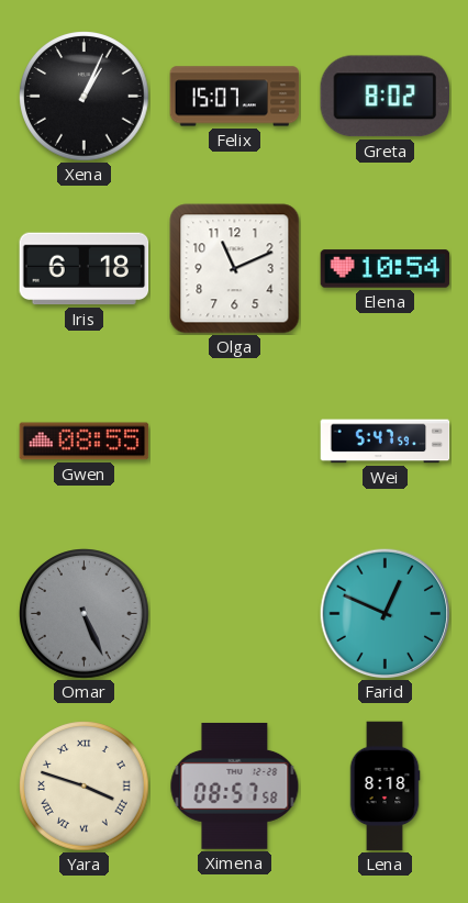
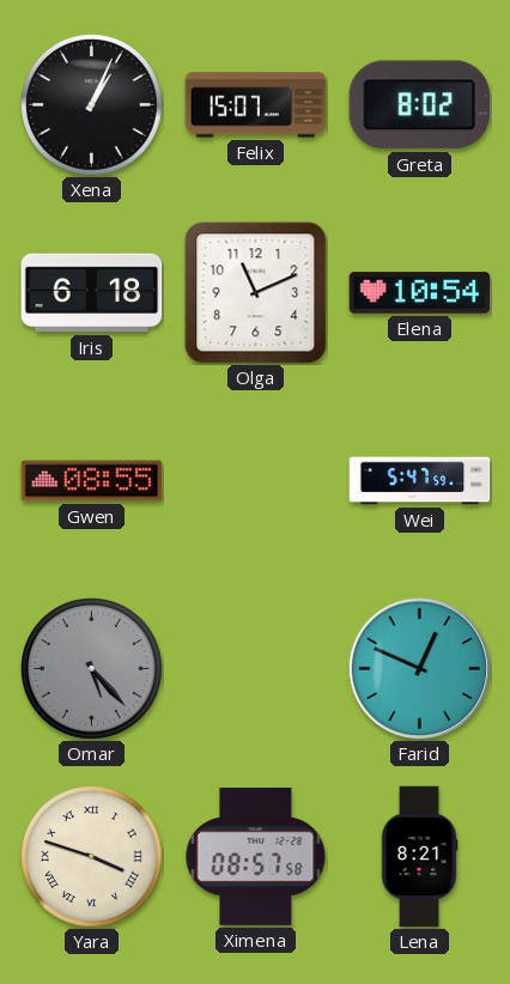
Omar: 5:26 -> 5:23 (92, 669)
Lena: 8:18 -> 8:21 (419, 857)
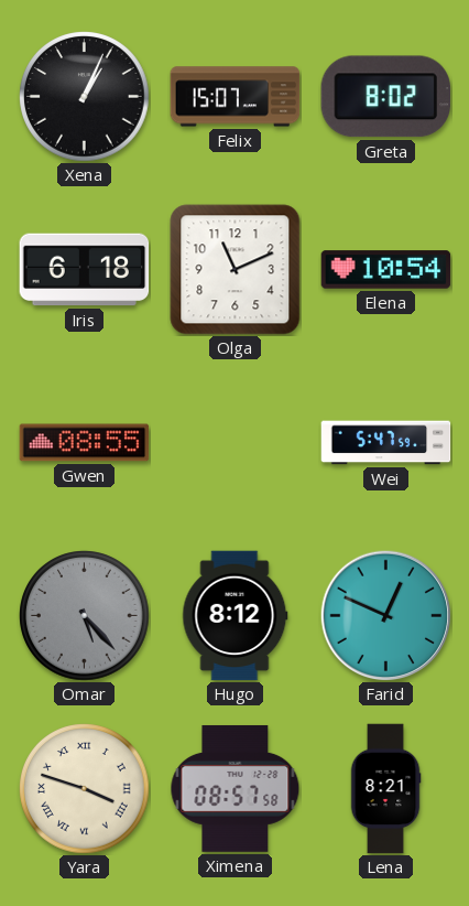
Hugo: none -> 8:12 (236, 616)
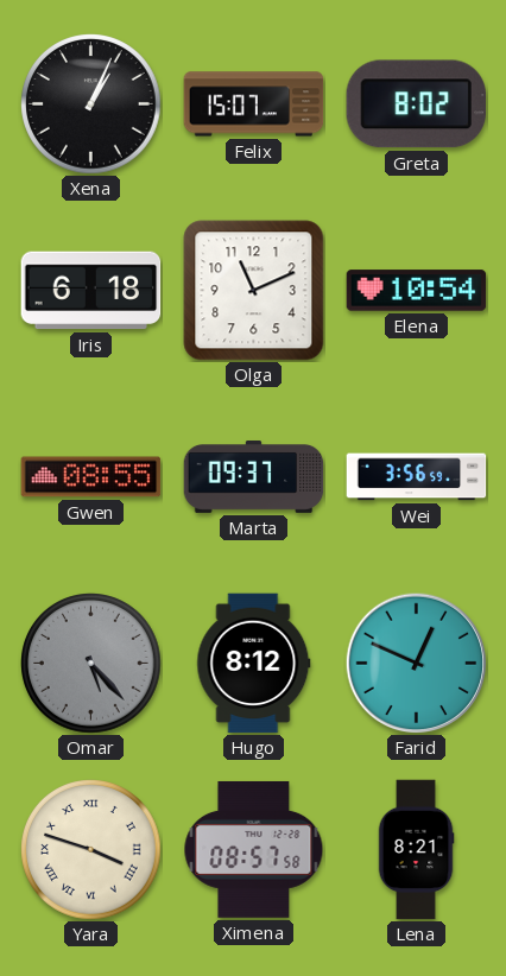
Marta: none -> 09:37 (254, 477)
Wei: 5:47 -> 3:56 (417, 477)
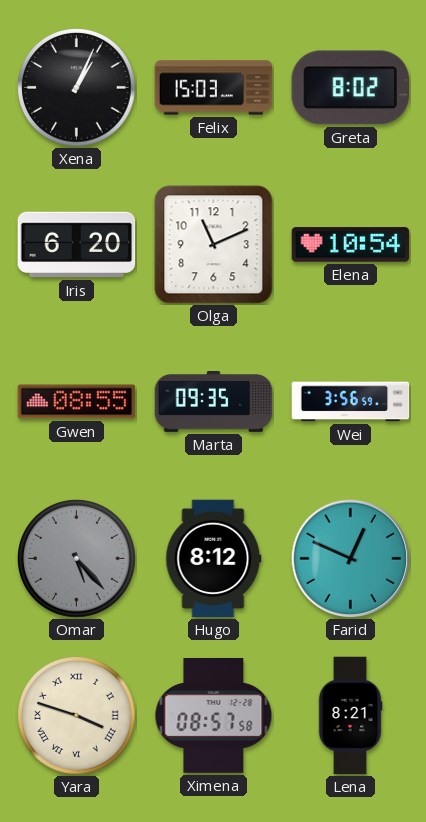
Felix: 15:07 -> 15:03 (214, 88)
Iris: 6:18 -> 6:20 (77, 245)
Marta: 09:37 -> 09:35 (214, 402)
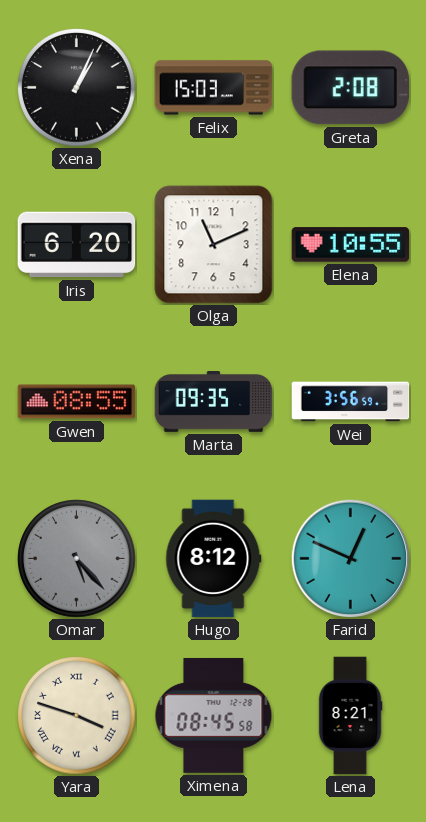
Greta: 8:02 -> 2:08 (350, 88)
Elena: 10:54 -> 10:55 (351, 245)
Ximena: 08:57 -> 08:45 (214, 715)
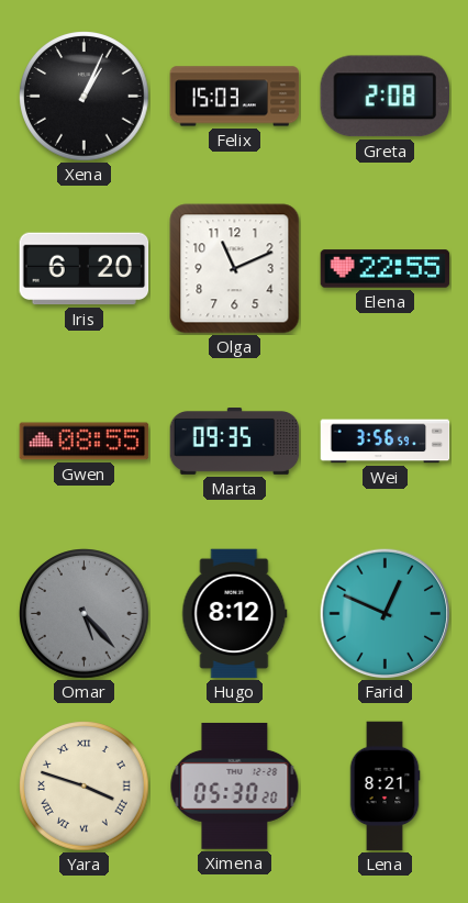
Elena: 10:55 -> 22:55 (386, 269)
Ximena: 08:45 -> 05:30 (235, 785)
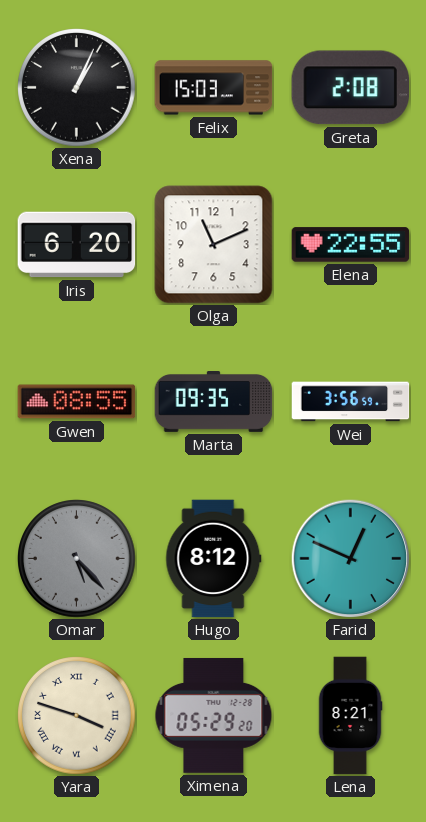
Ximena: 05:30 -> 05:29 (214, 715)
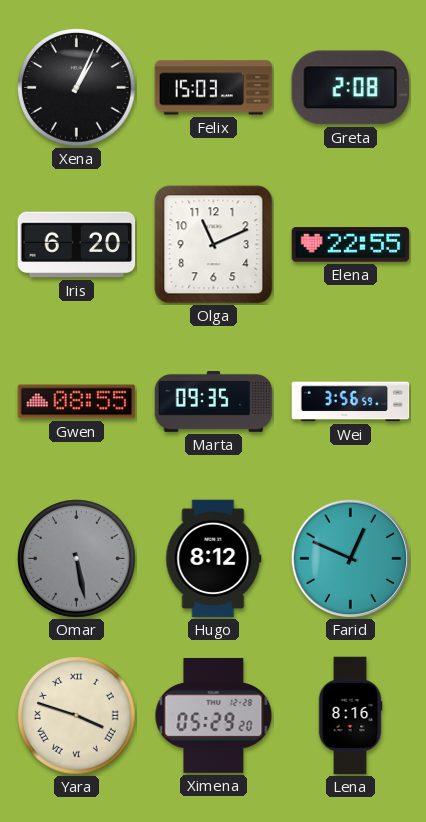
Omar: 5:23 -> 5:28 (77, 559)
Lena: 8:21 -> 8:16 (350, 716)
